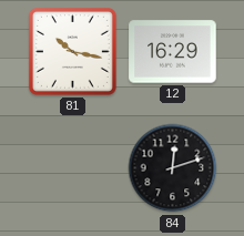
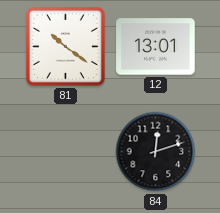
81: 10:17 -> 10:21 (65, 46)
12: 16:29 -> 13:01 (156, 47)
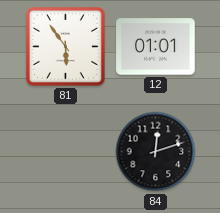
81: 10:21 -> 5:54 (65, 46)
12: 13:01 -> 01:01 (156, 47)
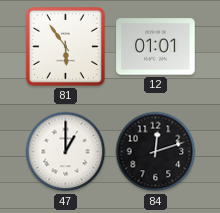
47: none -> 1:00 (66, 152)
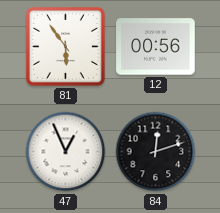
12: 01:01 -> 00:56 (156, 47)
47: 1:00 -> 12:56 (66, 152)
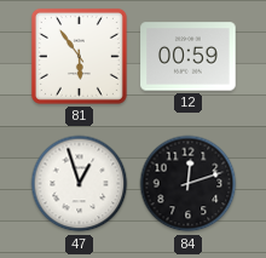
12: 00:56 -> 00:59 (189, 57)
47: 12:56 -> 12:57 (80, 184)
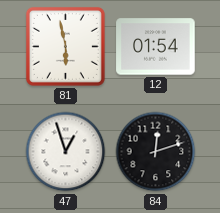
81: 5:54 -> 5:58 (65, 46)
12: 00:59 -> 01:54 (156, 47)
